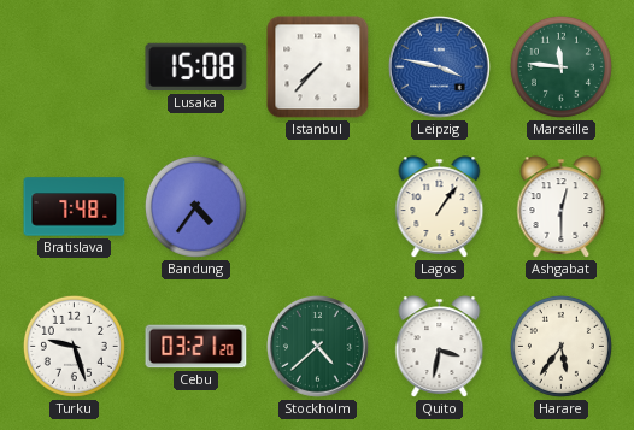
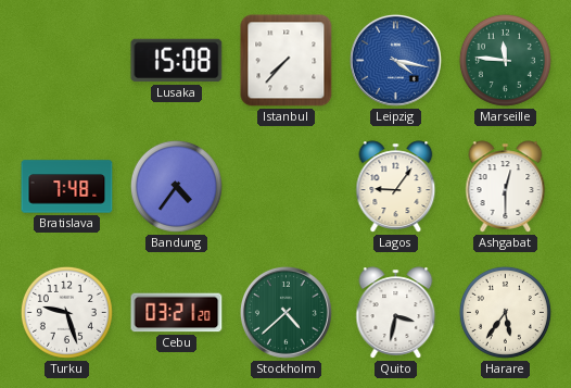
Leipzig: 3:47 -> 4:17 (395, 60)
Lagos: 1:06 -> 9:06 (396, 187)
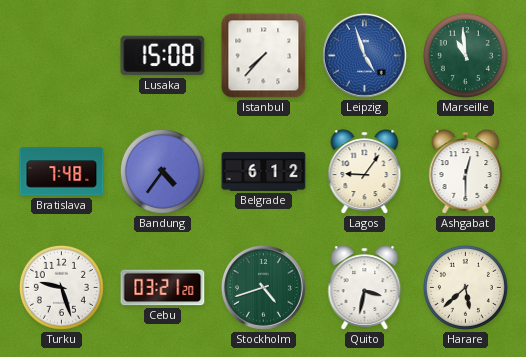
Leipzig: 4:17 -> 4:57 (364, 55)
Marseille: 11:46 -> 10:59 (465, 55)
Belgrade: none -> 6:12 (264, 172)
Stockholm: 4:38 -> 4:42 (263, 287)
Harare: 5:36 -> 5:38 (465, 287)
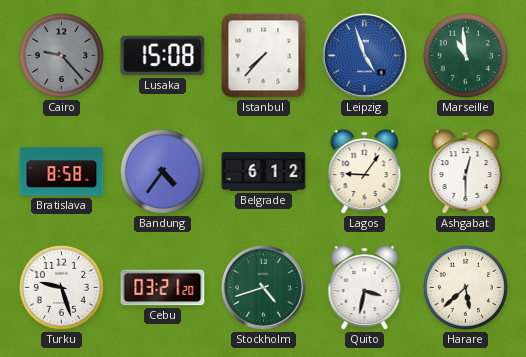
Cairo: none -> 9:23 (61, 55)
Bratislava: 7:48 -> 8:58 (62, 172)
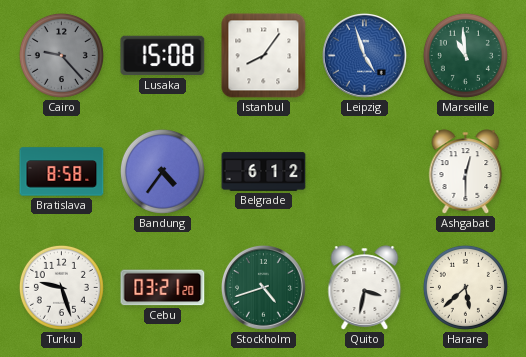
Istanbul: 7:37 -> 8:06 (264, 56)
Lagos: 9:06 -> none (365, 172)
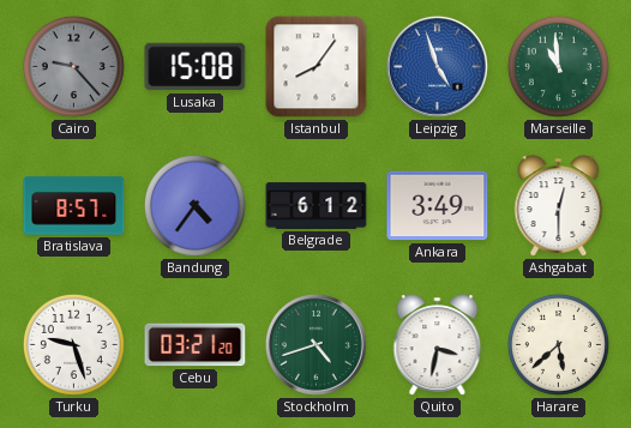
Bratislava: 8:58 -> 8:57 (74, 206)
Ankara: none -> 3:49 (438, 206)
